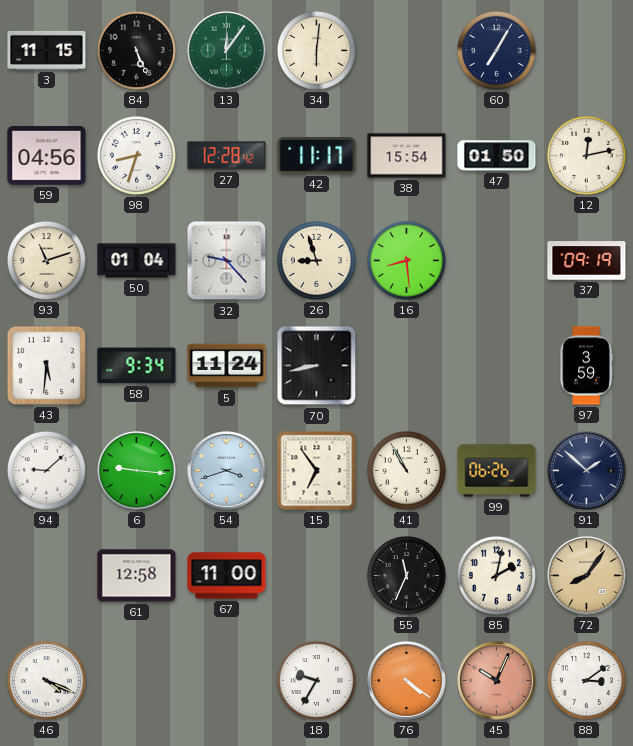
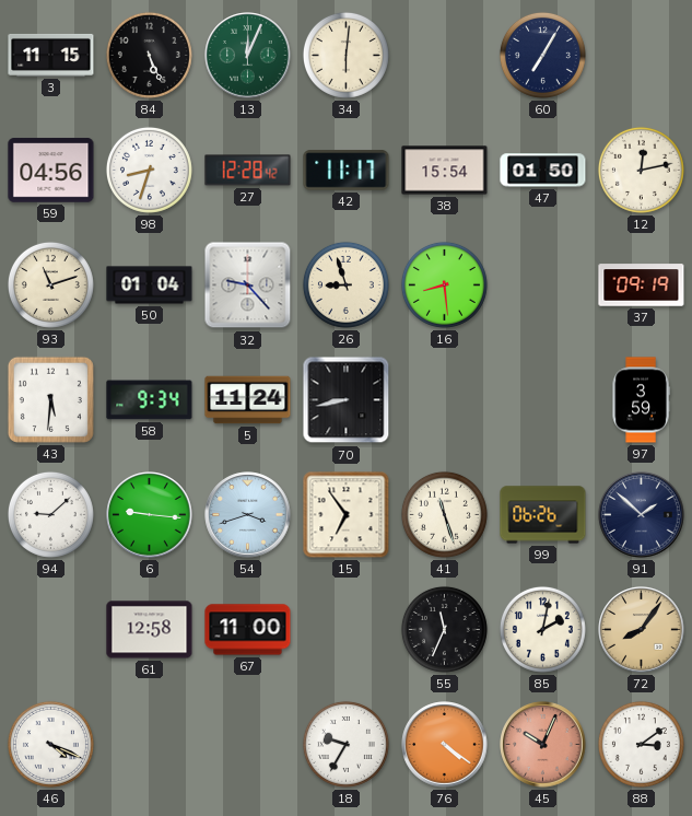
13: 12:06 -> 12:04 (248, 56)
41: 10:55 -> 11:27 (444, 514)
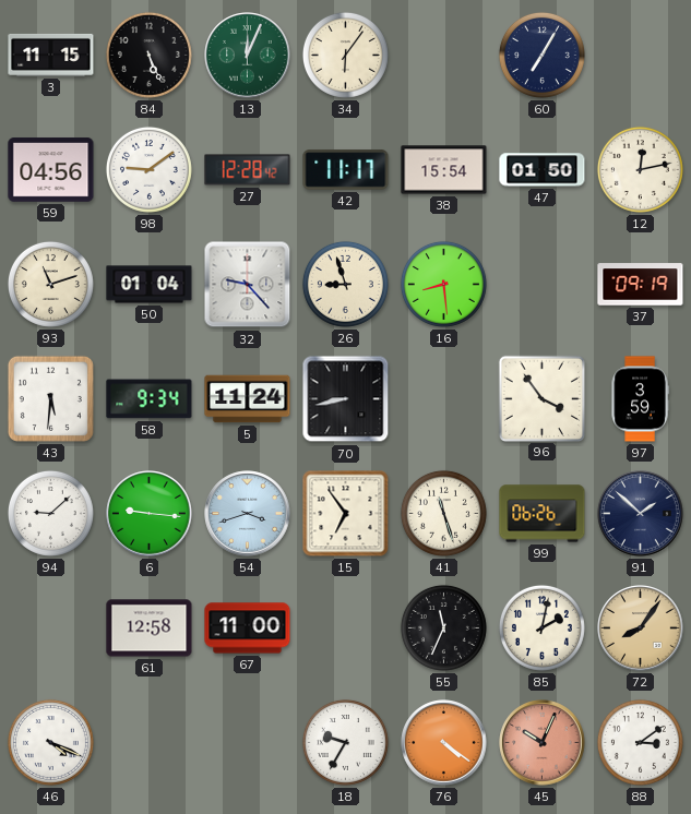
34: 6:01 -> 6:06 (345, 55)
98: 8:33 -> 9:09 (148, 169)
96: none -> 3:54 (541, 398)
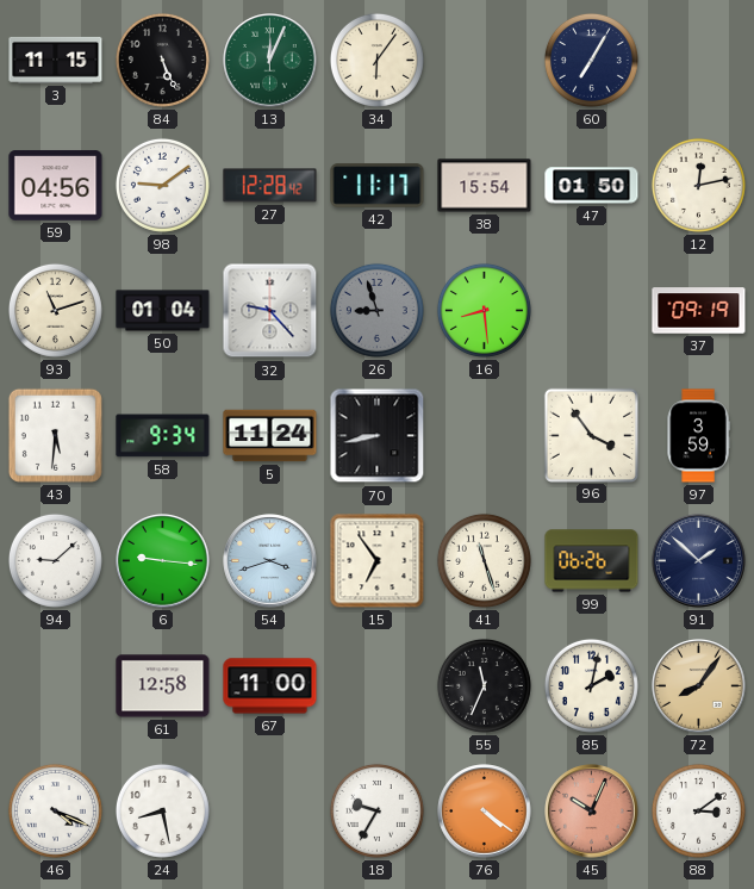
26 dial: cream -> grey (376, 310)
24: none -> 8:28 (162, 810)
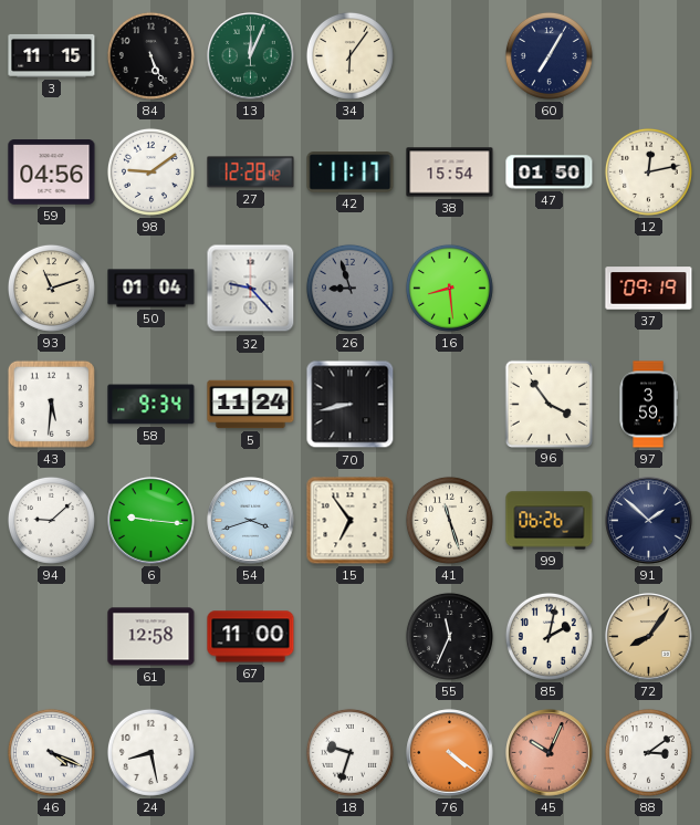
18: 9:35 -> 9:33 (349, 752)
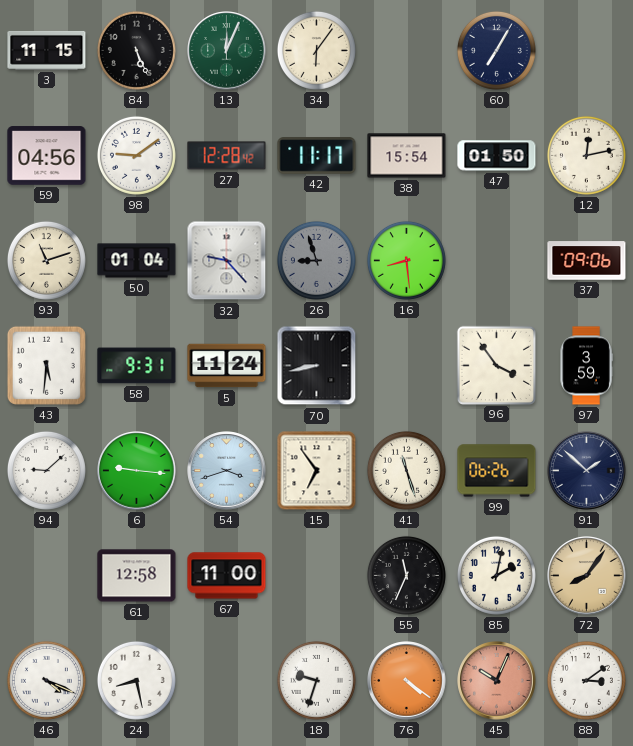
37: 09:19 -> 09:06 (587, 261)
58: 9:34 -> 9:31 (137, 366)
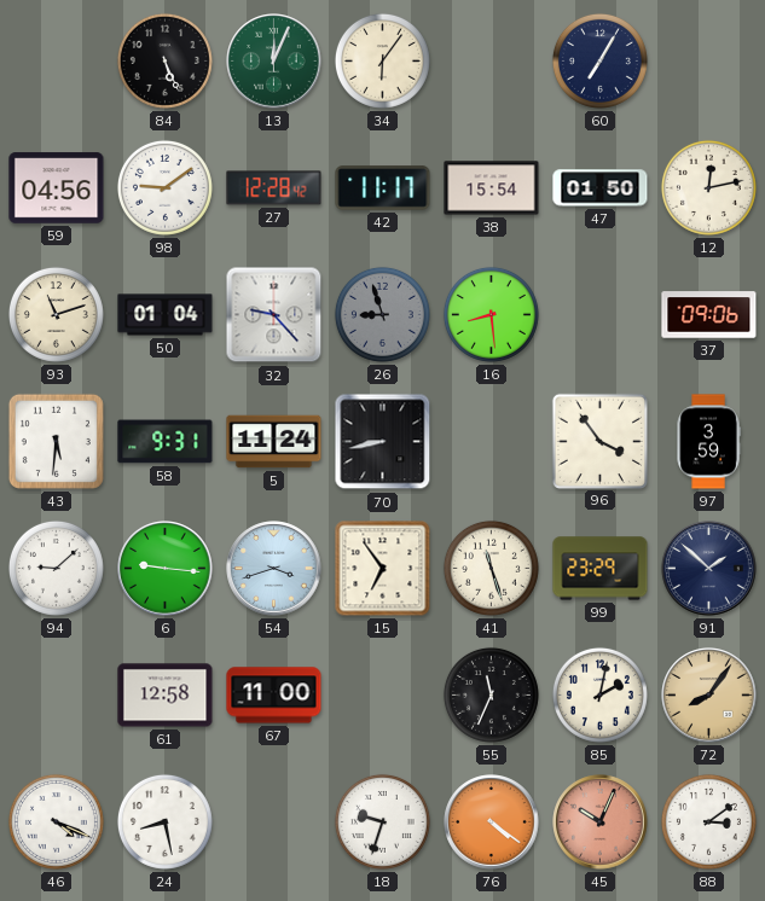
3: 11:15 -> none (47, 50)
99: 06:26 -> 23:29 (601, 569)
